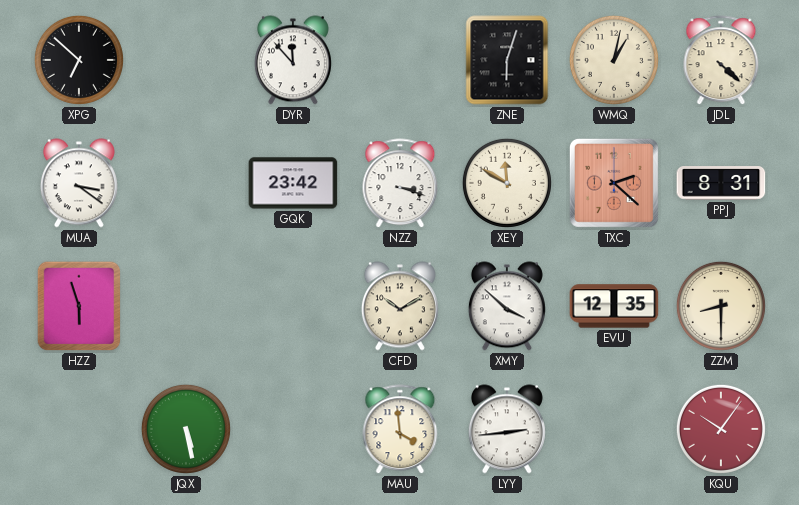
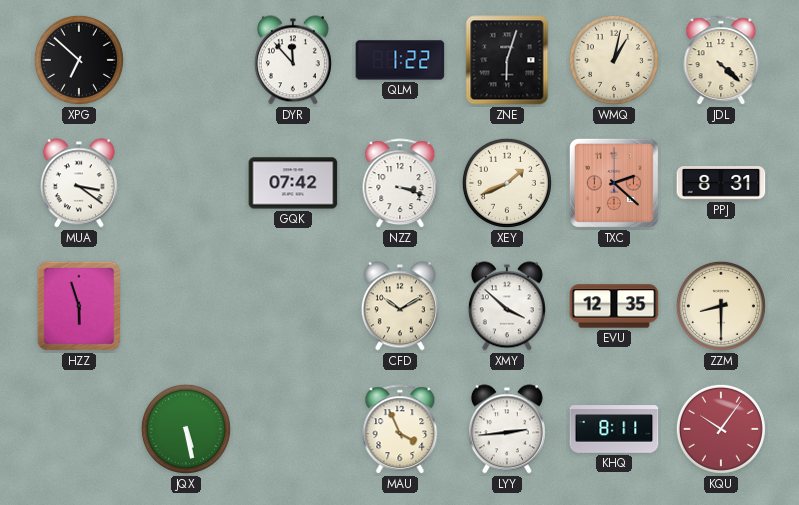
QLM: none -> 1:22 (400, 60)
GQK: 23:42 -> 07:42 (293, 183)
XEY: 11:50 -> 1:41 (507, 183)
MAU: 3:59 -> 3:56 (400, 430)
KHQ: none -> 8:11 (614, 429)
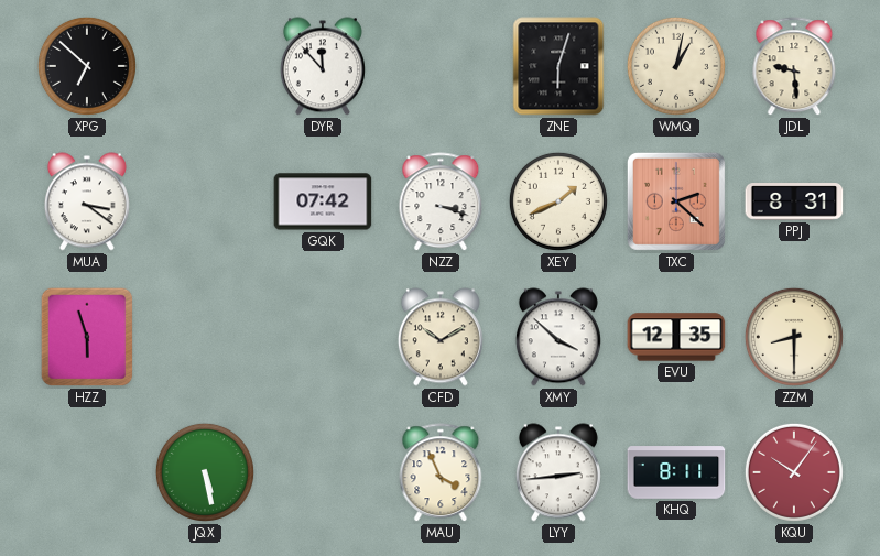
QLM: 1:22 -> none (400, 60)
JDL: 4:22 -> 9:29 (794, 67)
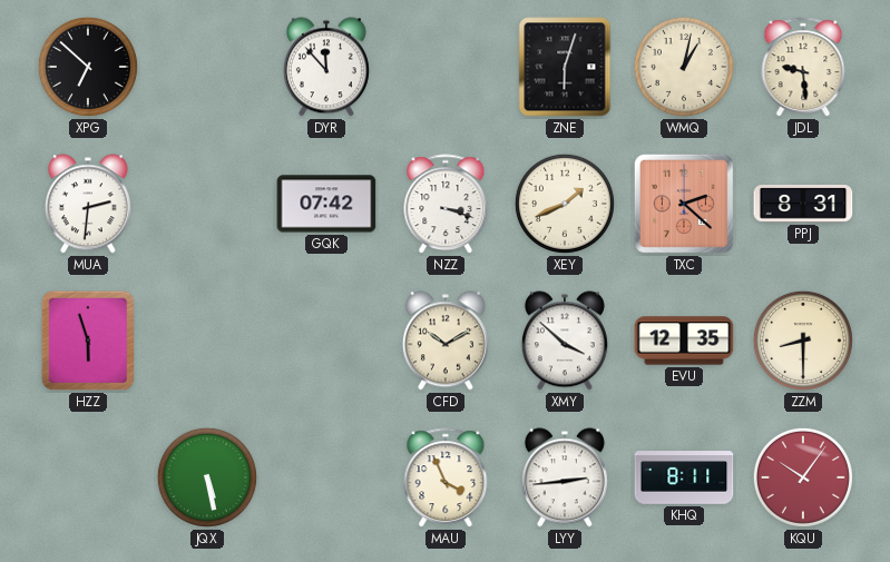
MUA: 3:21 -> 2:31 (88, 204)
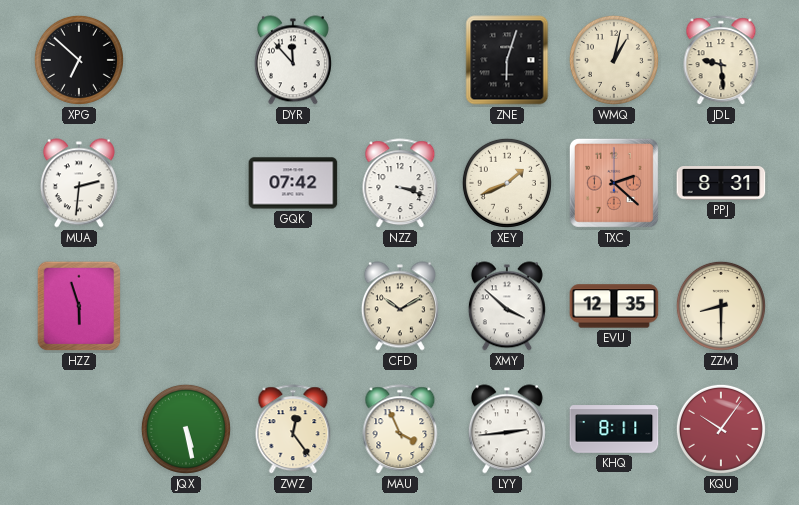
ZWZ: none -> 12:24 (293, 430)
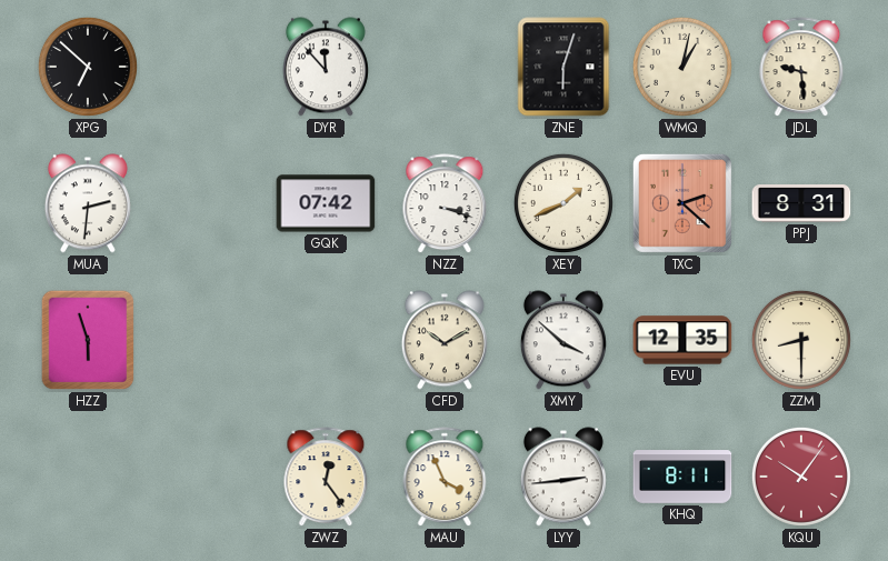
JQX: 5:28 -> none (186, 429)
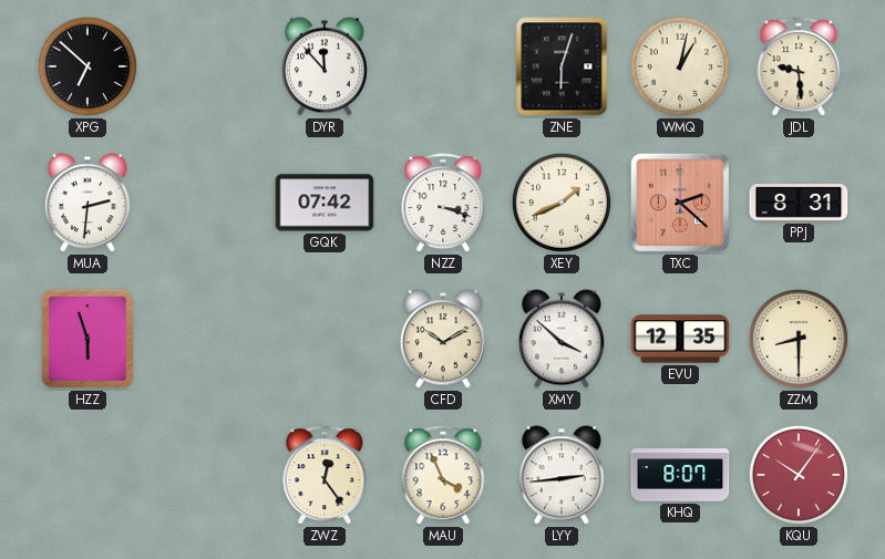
KHQ: 8:11 -> 8:07 (680, 475)
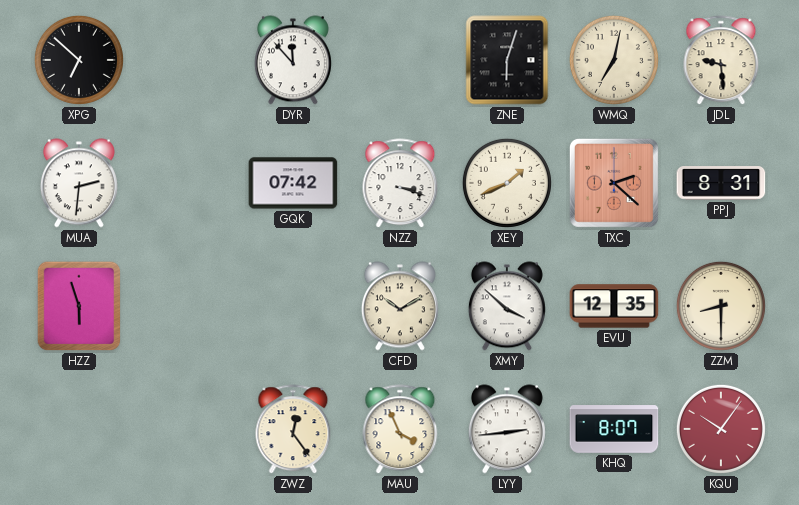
WMQ: 1:02 -> 7:02 (614, 60)
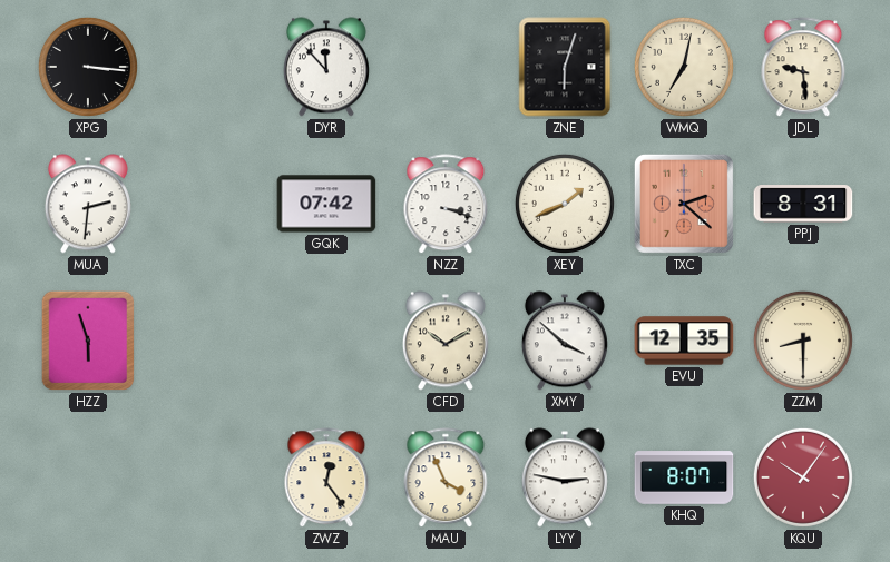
XPG: 6:52 -> 3:16 (88, 67)
LYY: 2:44 -> 2:47 (565, 477)
